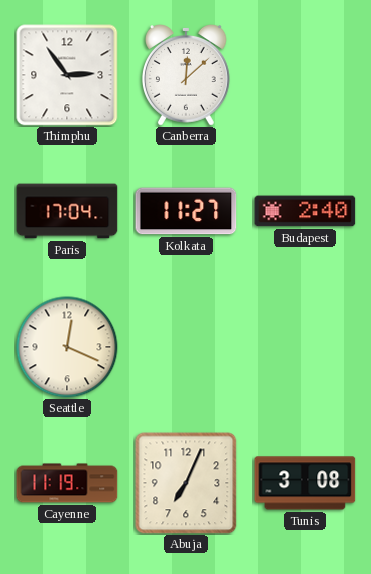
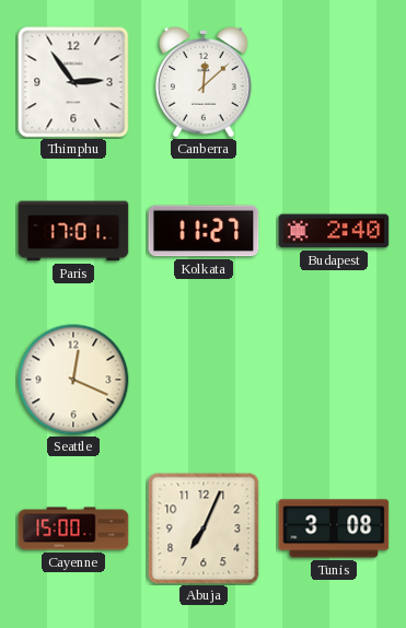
Paris: 17:04 -> 17:01 (73, 231)
Cayenne: 11:19 -> 15:00 (73, 528)
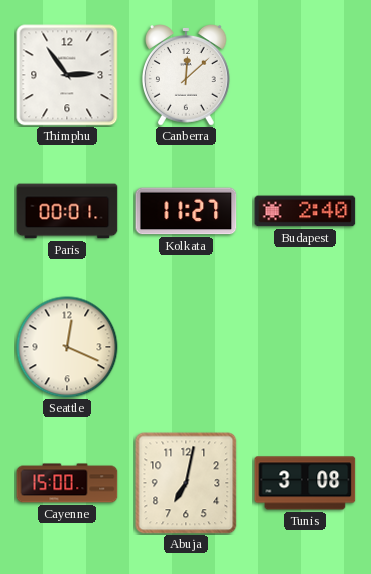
Paris: 17:01 -> 00:01 (67, 211)
Abuja: 7:04 -> 7:02 (186, 483)
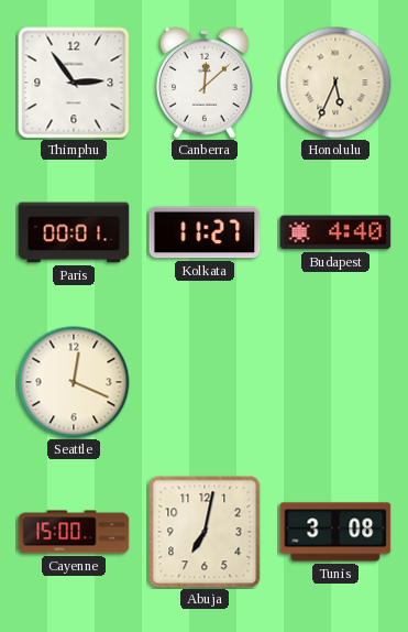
Honolulu: none -> 5:34 (335, 83)
Budapest: 2:40 -> 4:40 (335, 232)
